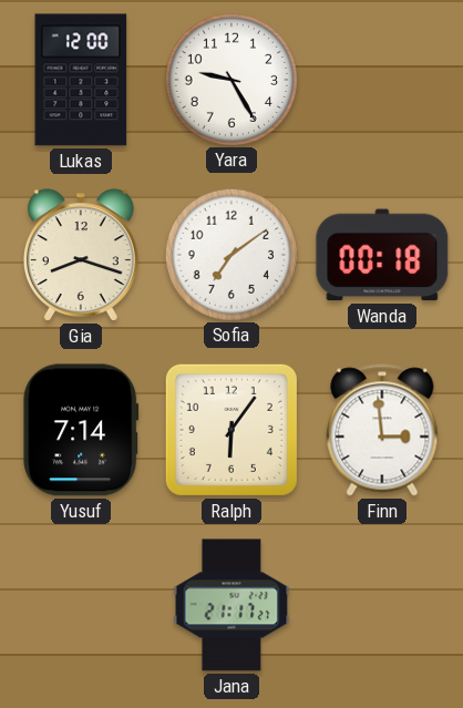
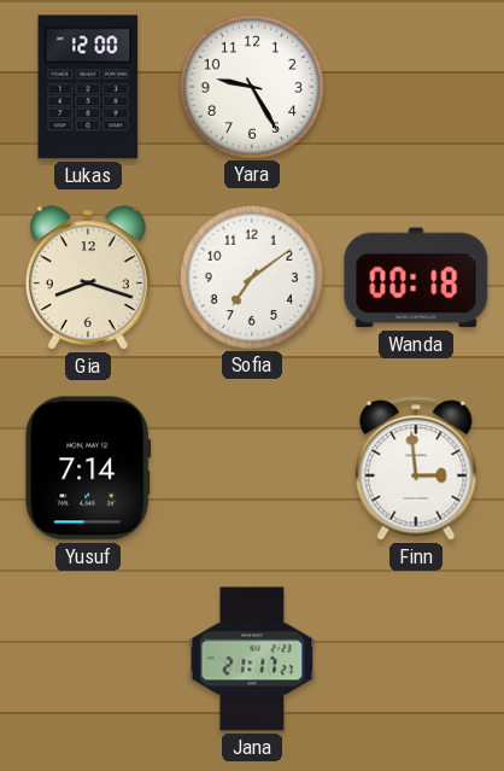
Ralph: 6:06 -> none (231, 430)
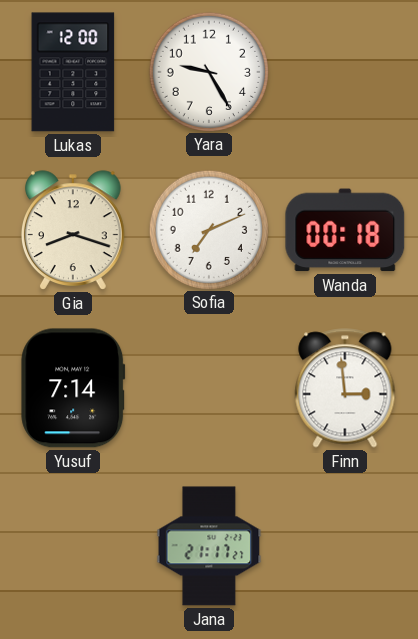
Sofia: 7:09 -> 7:11 (208, 229)
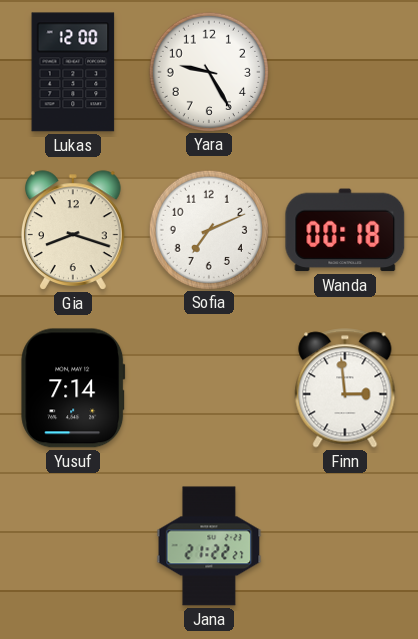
Jana: 21:17 -> 21:22 (209, 546)
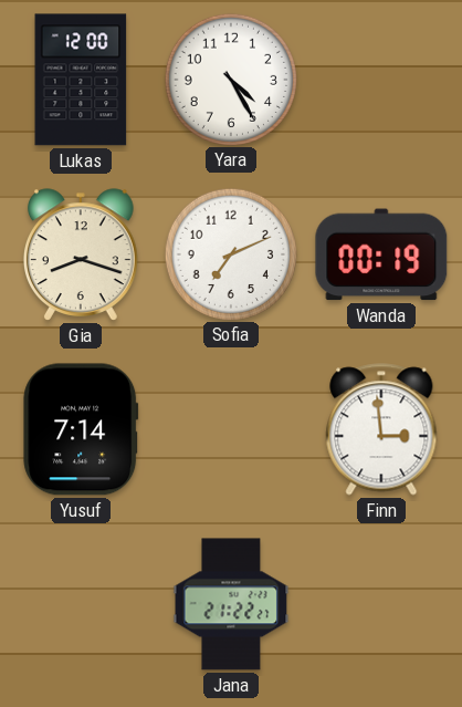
Yara: 9:25 -> 4:25 (230, 79)
Wanda: 00:18 -> 00:19 (381, 254)
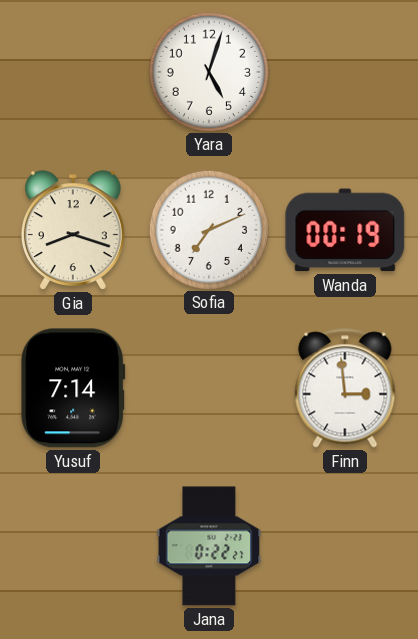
Lukas: 12:00 -> none (81, 80)
Yara: 4:25 -> 5:03 (208, 71)
Jana: 21:22 -> 0:22 (209, 546)
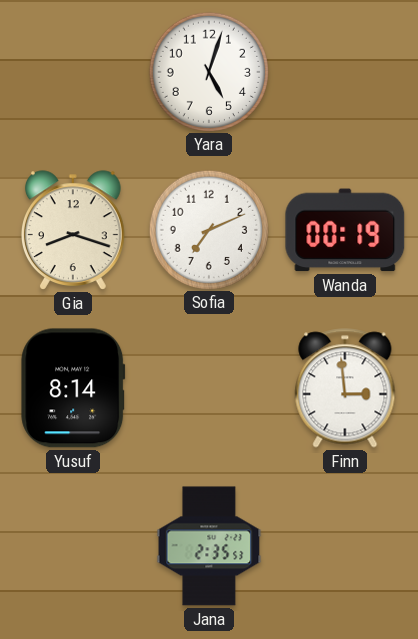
Yusuf: 7:14 -> 8:14 (73, 388)
Jana: 0:22 -> 2:35 (209, 546)
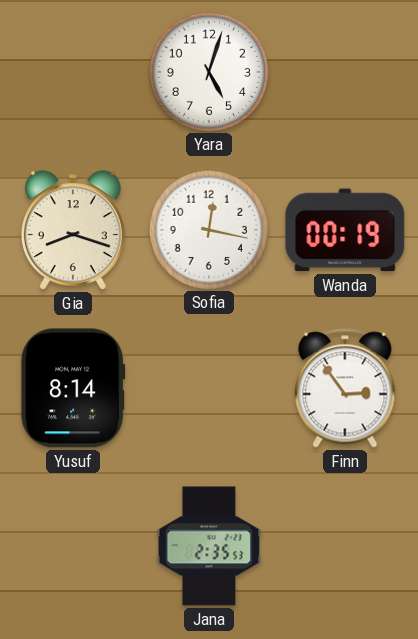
Sofia: 7:11 -> 12:17 (208, 229)
Finn: 2:59 -> 2:54 (345, 388)
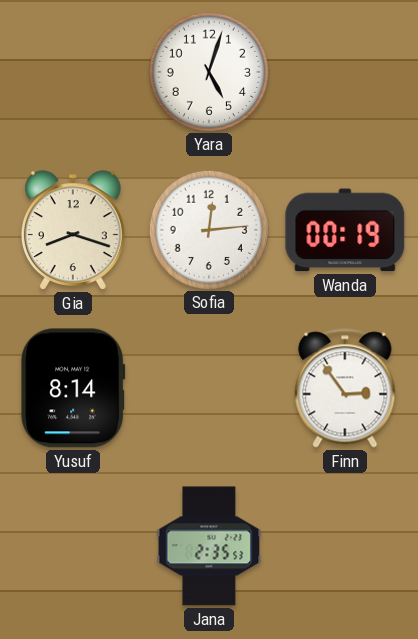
Sofia: 12:17 -> 12:14 (208, 229)
